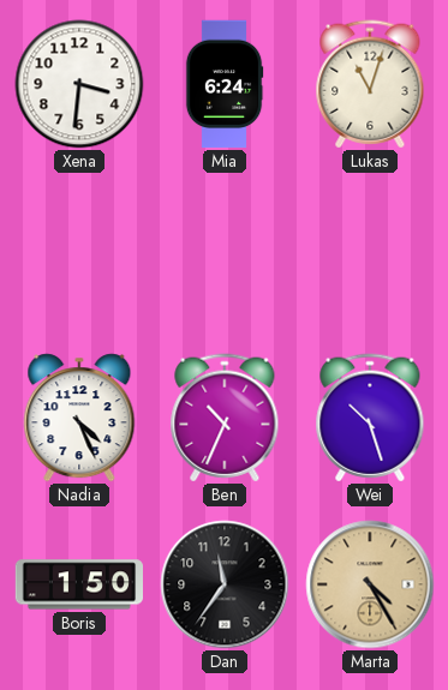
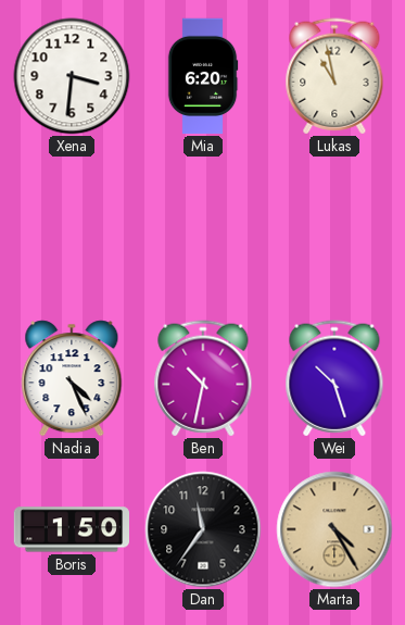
Mia: 6:24 -> 6:20 (203, 76)
Lukas: 11:03 -> 10:58 (334, 76)
Ben: 10:34 -> 10:32 (203, 378)
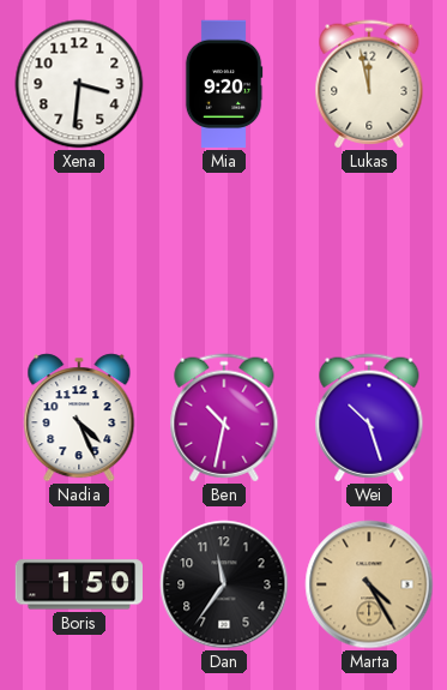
Mia: 6:20 -> 9:20 (224, 84)
Lukas: 10:58 -> 11:58 (369, 84)
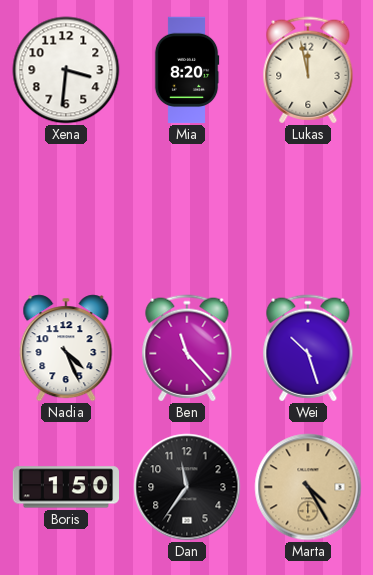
Mia: 9:20 -> 8:20 (187, 70)
Ben: 10:32 -> 11:23 (187, 348)
